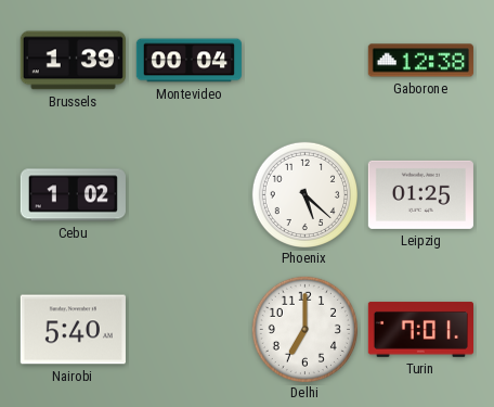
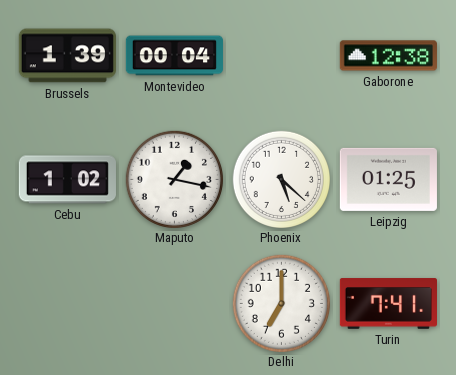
Maputo: none -> 1:17 (174, 179)
Nairobi: 5:40 -> none (73, 330)
Turin: 7:01 -> 7:41 (388, 304)
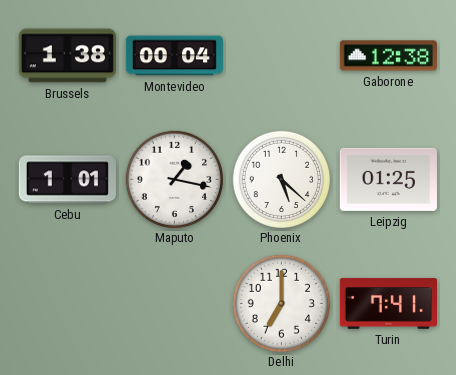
Brussels: 1:39 -> 1:38 (67, 56)
Cebu: 1:02 -> 1:01 (67, 180)
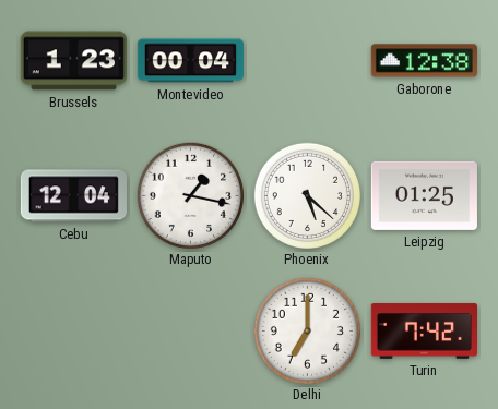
Brussels: 1:38 -> 1:23 (73, 61)
Cebu: 1:01 -> 12:04 (73, 196)
Turin: 7:41 -> 7:42 (424, 332)
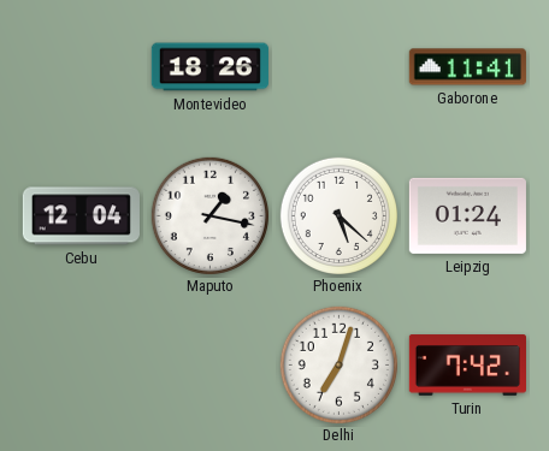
Brussels: 1:23 -> none (73, 61)
Montevideo: 00:04 -> 18:26 (209, 67)
Gaborone: 12:38 -> 11:41 (467, 67)
Leipzig: 01:25 -> 01:24 (467, 215)
Delhi: 7:00 -> 7:03 (338, 364)
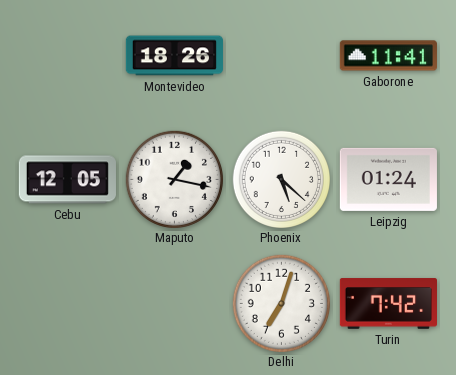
Cebu: 12:04 -> 12:05 (67, 180)
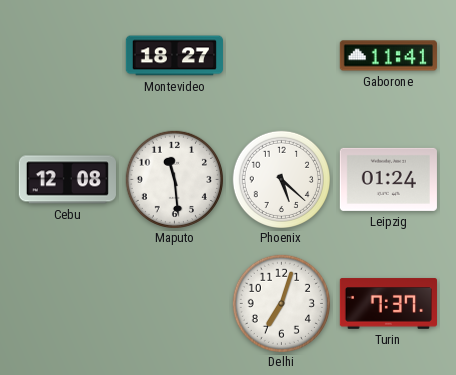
Montevideo: 18:26 -> 18:27 (174, 56)
Cebu: 12:05 -> 12:08 (67, 180)
Maputo: 1:17 -> 11:29 (174, 179)
Turin: 7:42 -> 7:37 (388, 304)
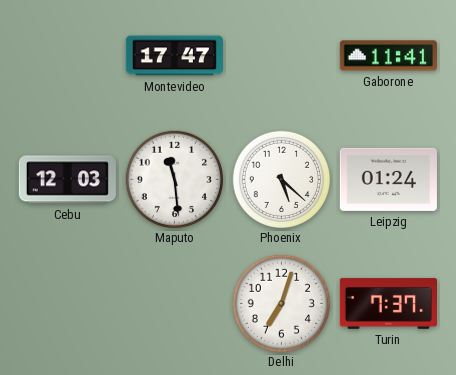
Montevideo: 18:27 -> 17:47 (174, 56)
Cebu: 12:08 -> 12:03 (67, 180)
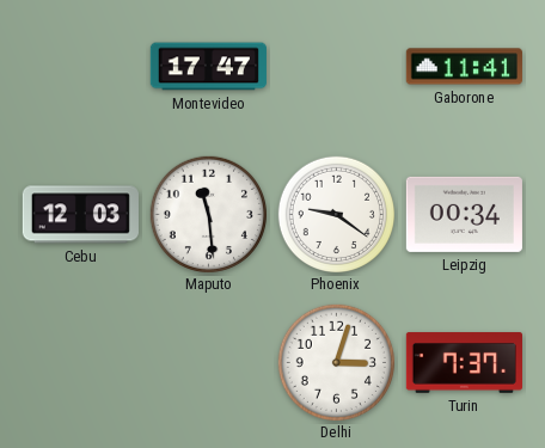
Phoenix: 5:22 -> 9:21 (336, 214)
Leipzig: 01:24 -> 00:34 (464, 214)
Delhi: 7:03 -> 3:03 (336, 362)
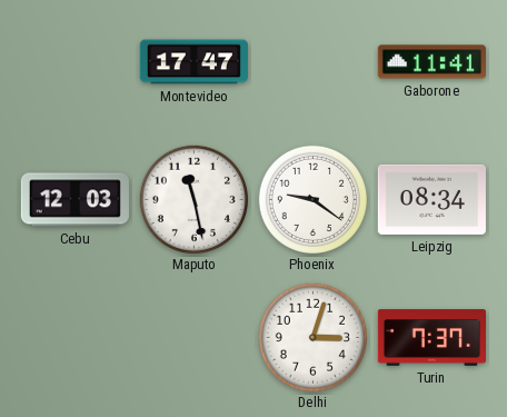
Maputo: 11:29 -> 11:28 (193, 199)
Leipzig: 00:34 -> 08:34 (431, 199)
